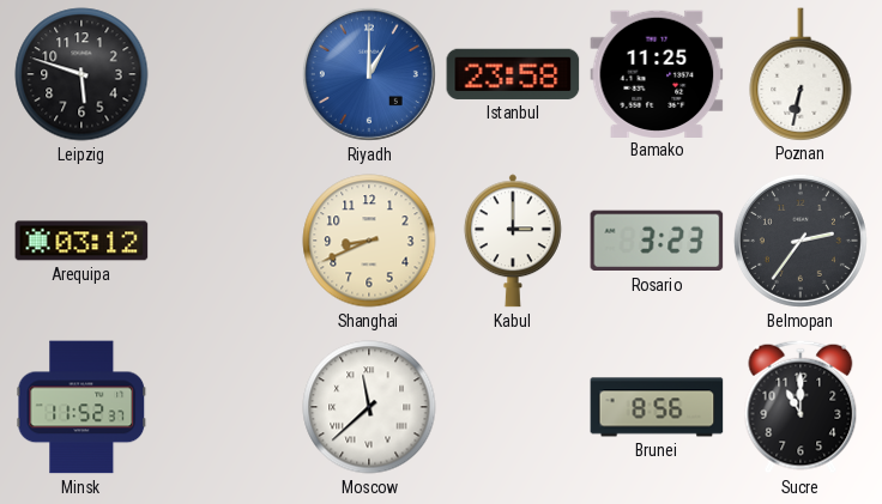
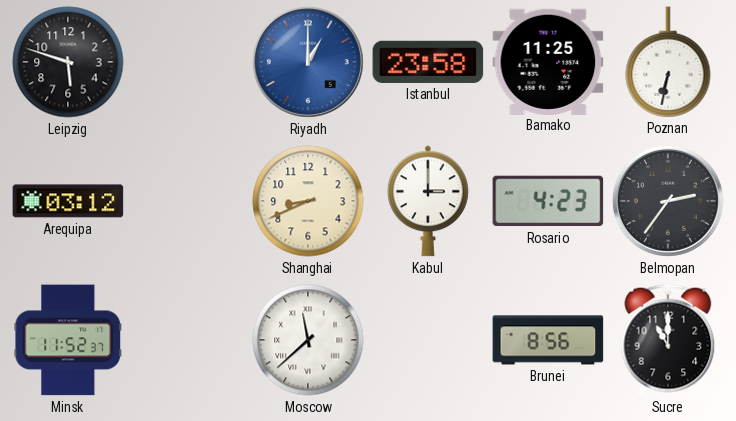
Rosario: 3:23 -> 4:23 (548, 201)
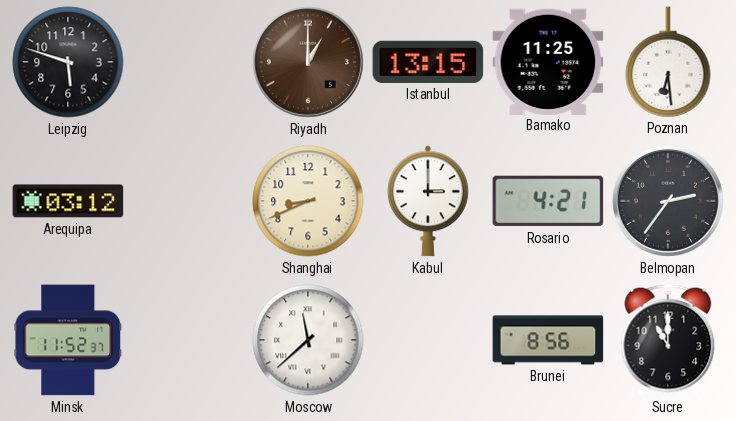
Riyadh dial: blue -> brown (308, 62)
Istanbul: 23:58 -> 13:15 (428, 62)
Poznan: 6:32 -> 6:29 (668, 62)
Rosario: 4:23 -> 4:21 (548, 201)
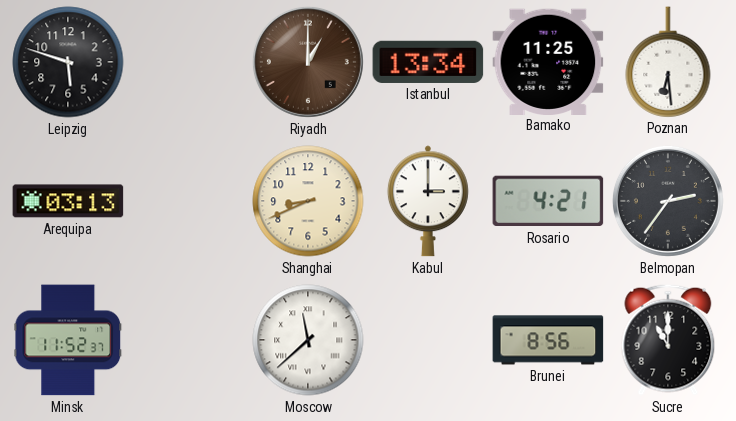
Istanbul: 13:15 -> 13:34 (428, 62)
Arequipa: 03:12 -> 03:13 (68, 201)
